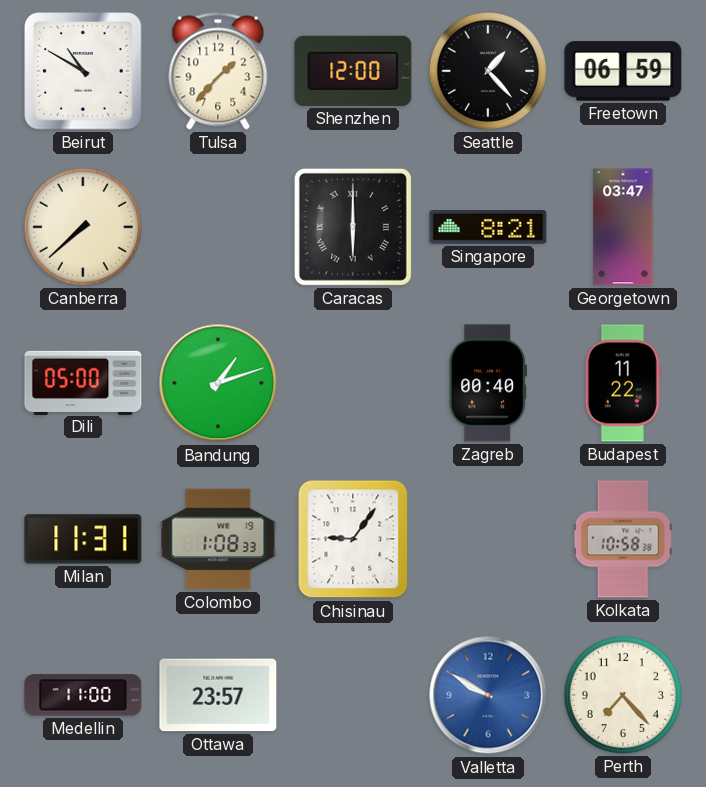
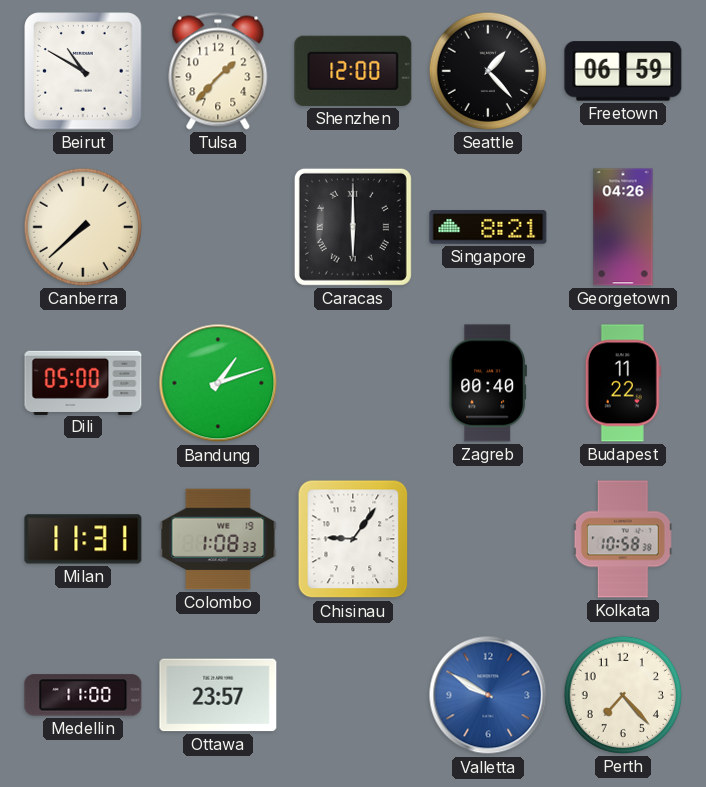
Georgetown: 03:47 -> 04:26 (623, 227)
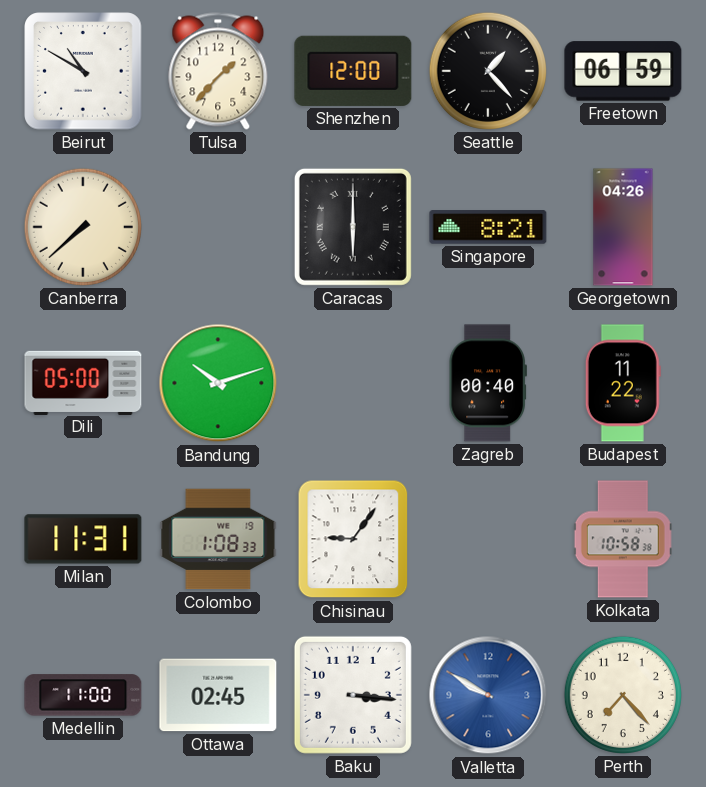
Bandung: 1:12 -> 10:12 (218, 383)
Ottawa: 23:57 -> 02:45 (218, 695)
Baku: none -> 3:16 (353, 695)
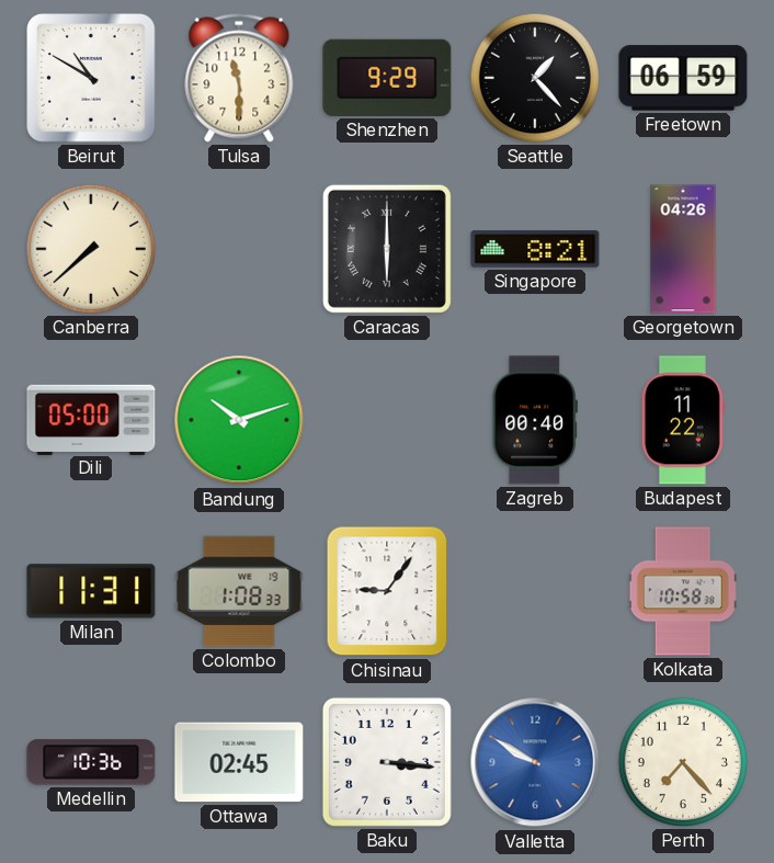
Tulsa: 1:37 -> 11:30 (239, 78)
Shenzhen: 12:00 -> 9:29 (387, 78)
Medellin: 11:00 -> 10:36 (91, 762)
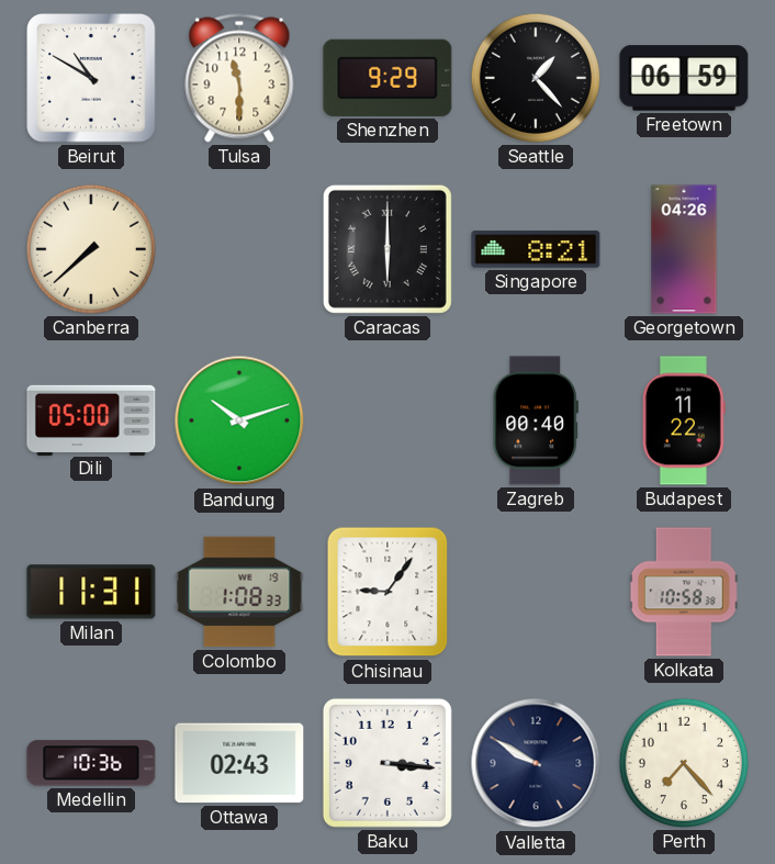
Ottawa: 02:45 -> 02:43 (239, 763)
Valletta dial: blue -> navy (536, 763)
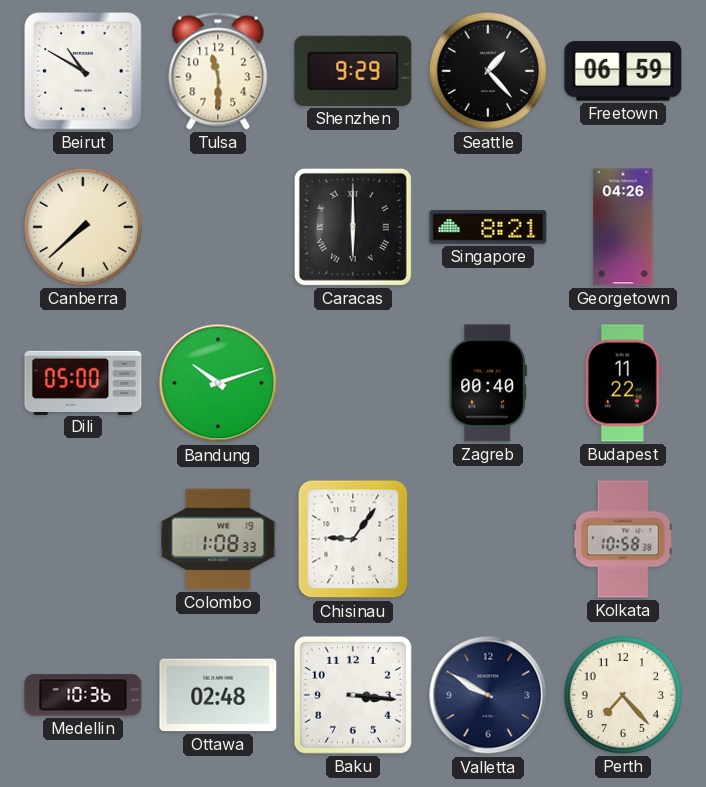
Milan: 11:31 -> none (91, 592)
Ottawa: 02:43 -> 02:48 (218, 695)
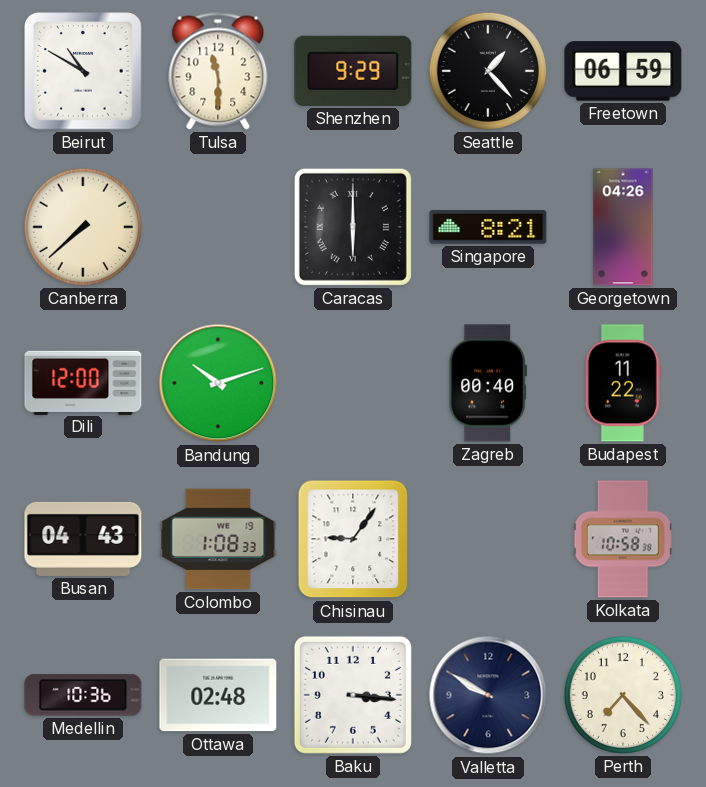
Dili: 05:00 -> 12:00 (83, 382)
Busan: none -> 04:43 (83, 539)
